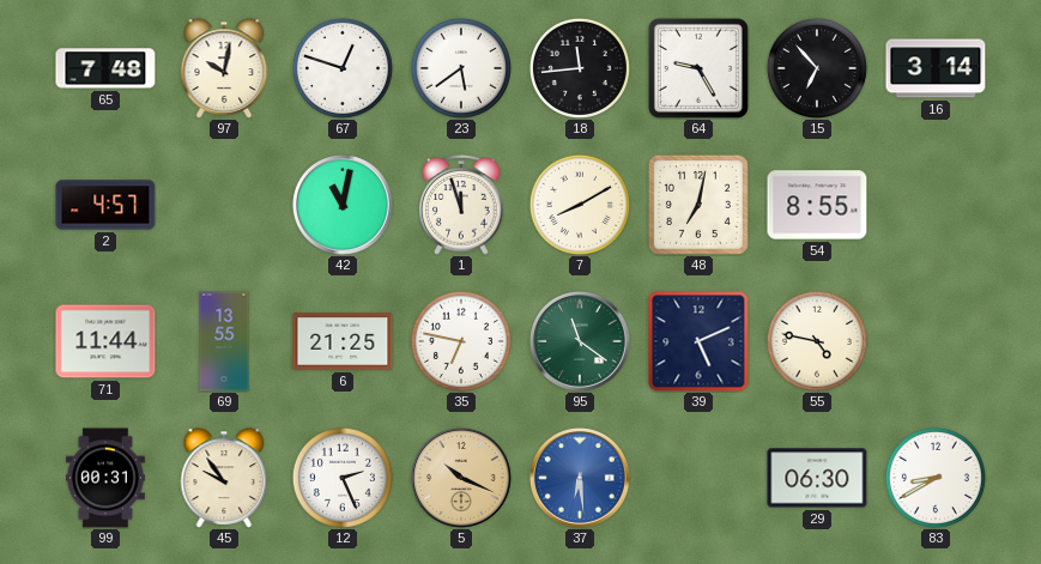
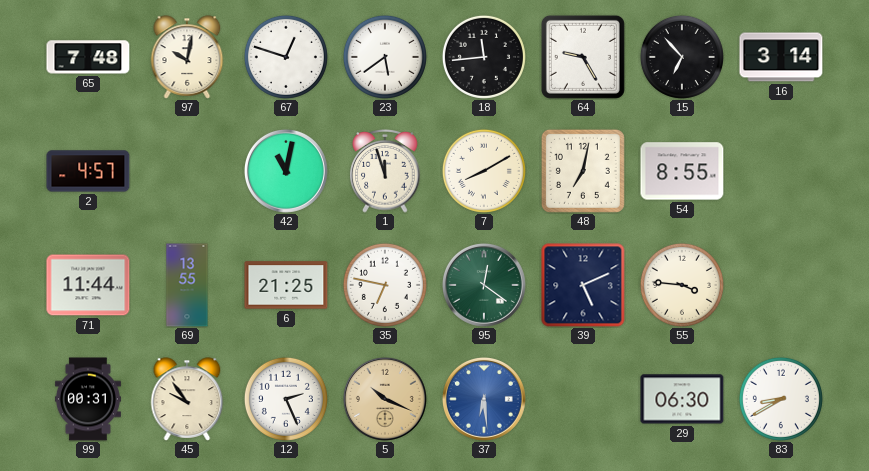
95: 11:21 -> 12:21 (484, 285)
55: 4:47 -> 3:46 (682, 285)
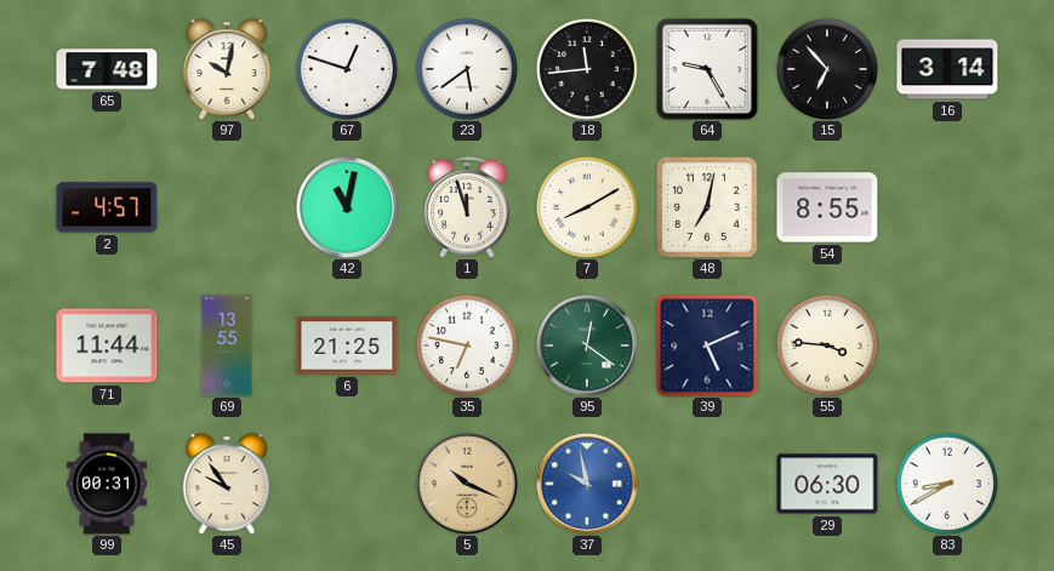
12: 2:26 -> none (286, 399)
37: 6:29 -> 9:58 (587, 484)
